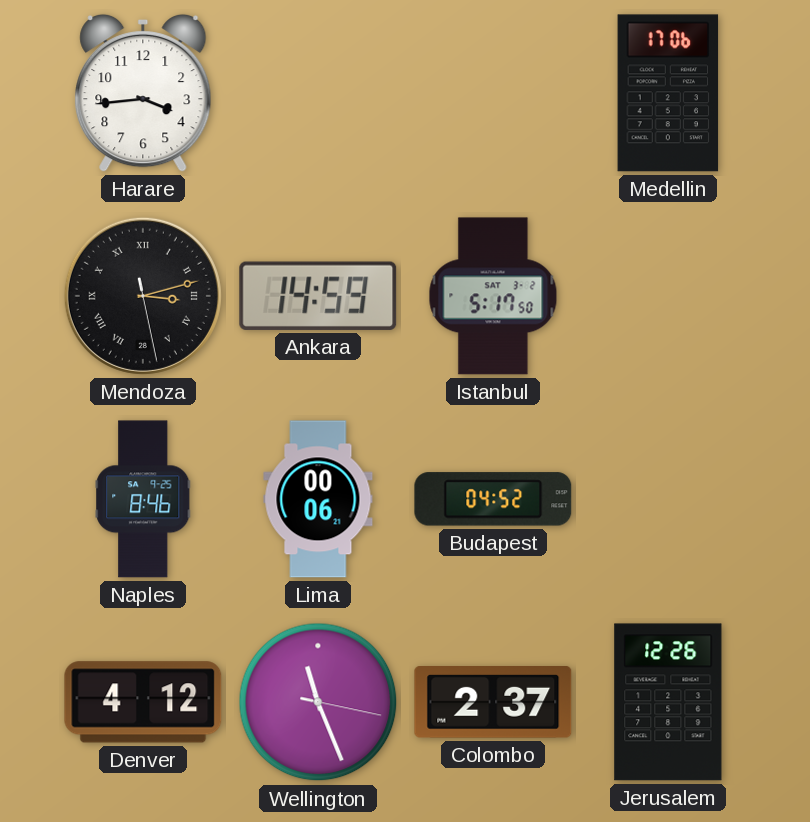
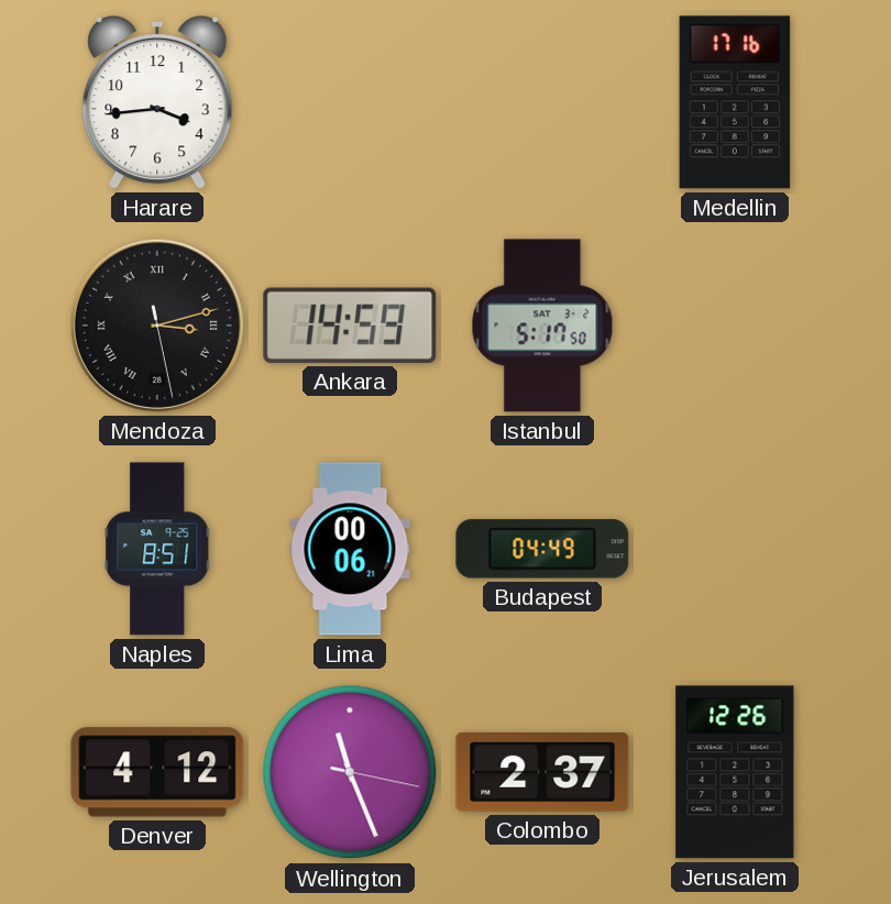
Medellin: 17:06 -> 17:16 (735, 102)
Naples: 8:46 -> 8:51 (157, 549)
Budapest: 04:52 -> 04:49 (542, 549)
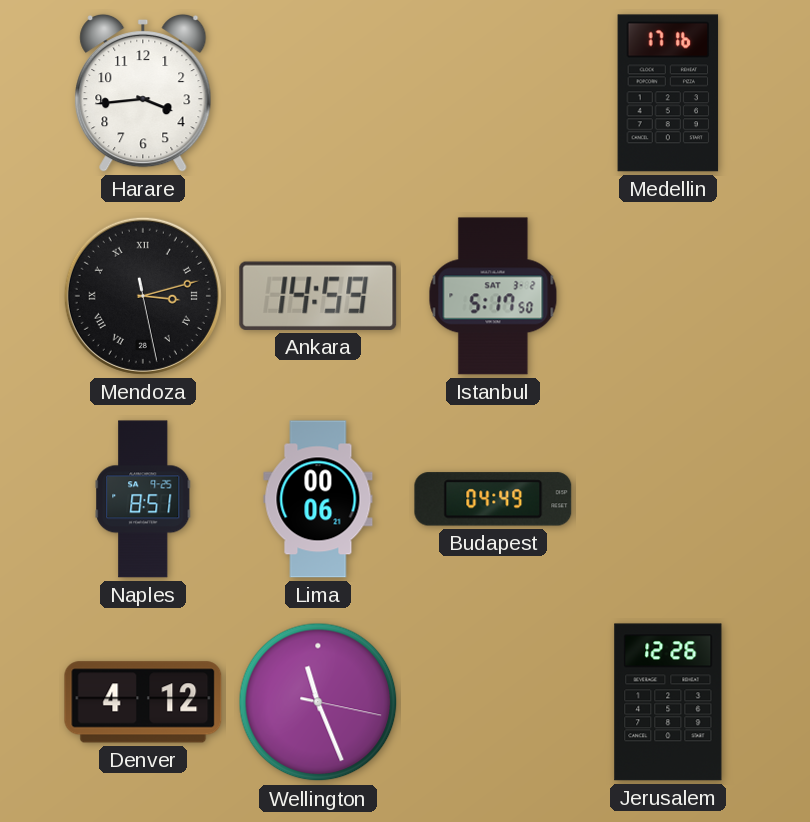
Colombo: 2:37 -> none (542, 773)
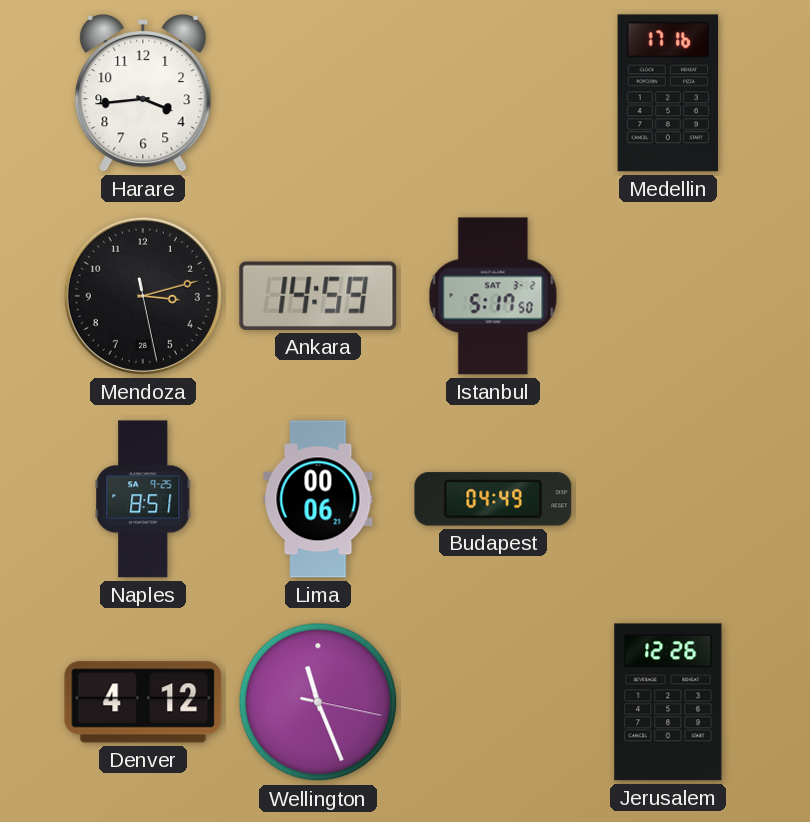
Mendoza numerals: Roman -> Arabic (143, 296)
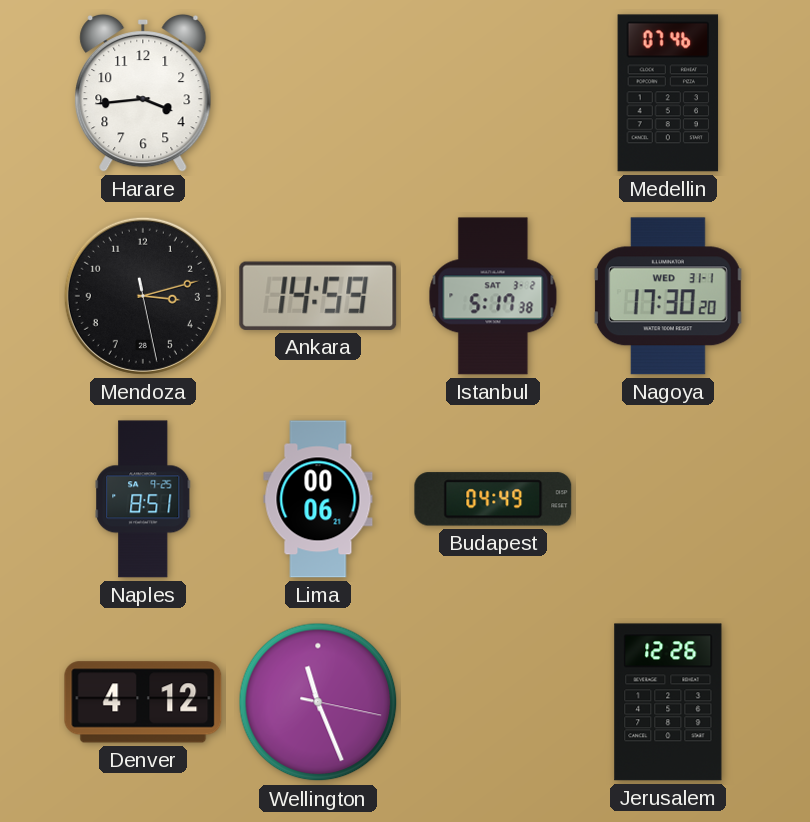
Medellin: 17:16 -> 07:46 (668, 93)
Istanbul: 5:17:50 -> 5:17:38 (493, 296)
Nagoya: none -> 17:30 (668, 296)
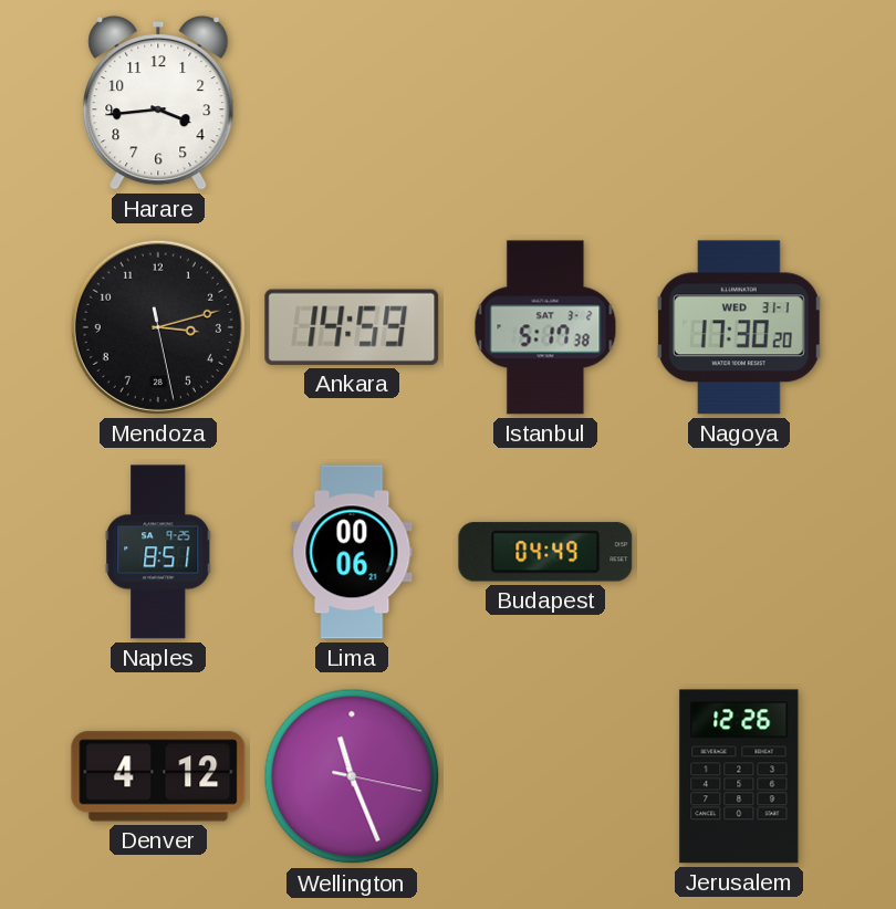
Medellin: 07:46 -> none (668, 93)
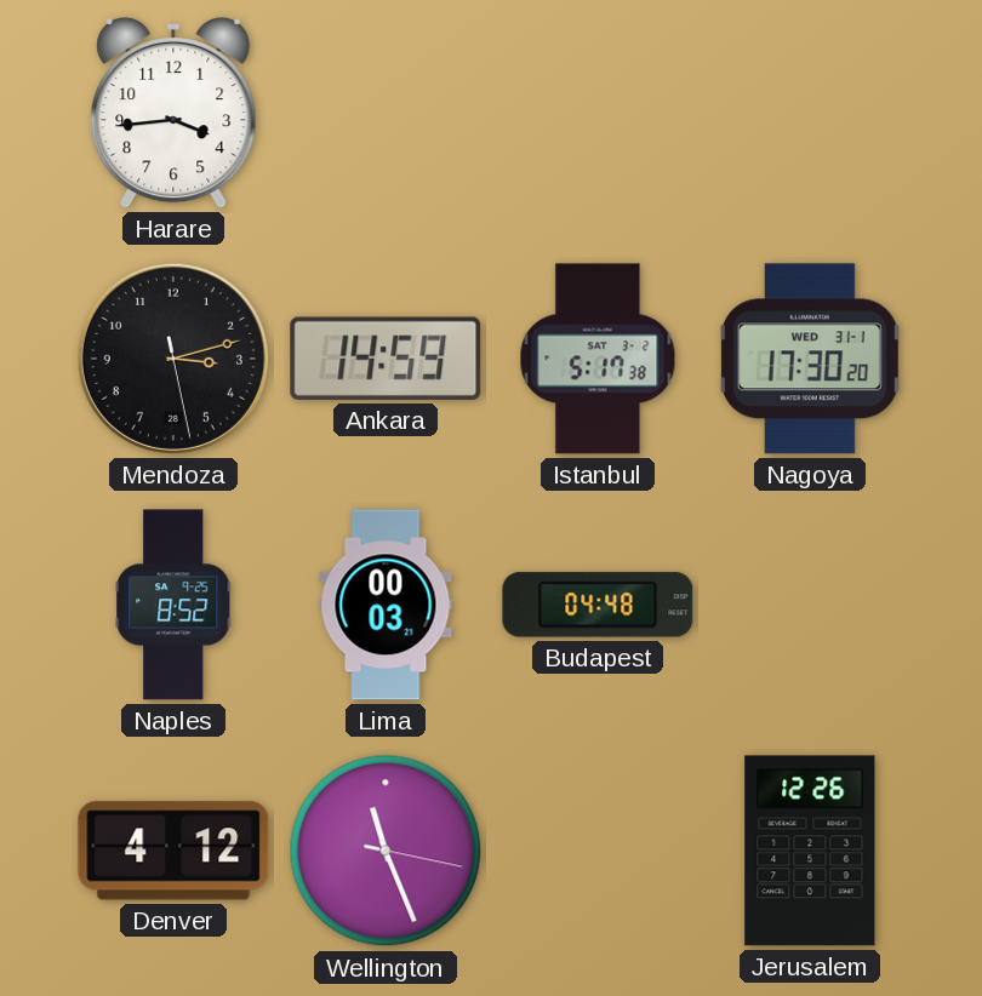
Naples: 8:51 -> 8:52 (173, 605)
Lima: 00:06 -> 00:03 (386, 605)
Budapest: 04:49 -> 04:48 (598, 605)
